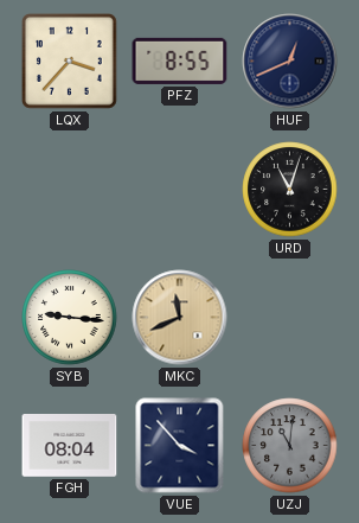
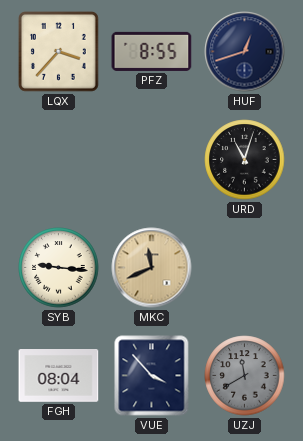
HUF: 12:41 -> 12:42 (245, 52)
UZJ: 11:01 -> 11:40 (245, 376)
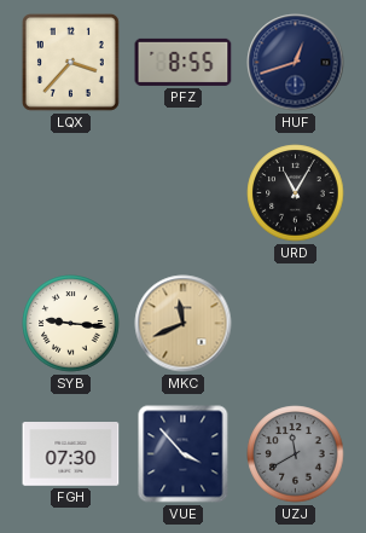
URD: 11:03 -> 11:05 (296, 193)
FGH: 08:04 -> 07:30 (71, 454)
